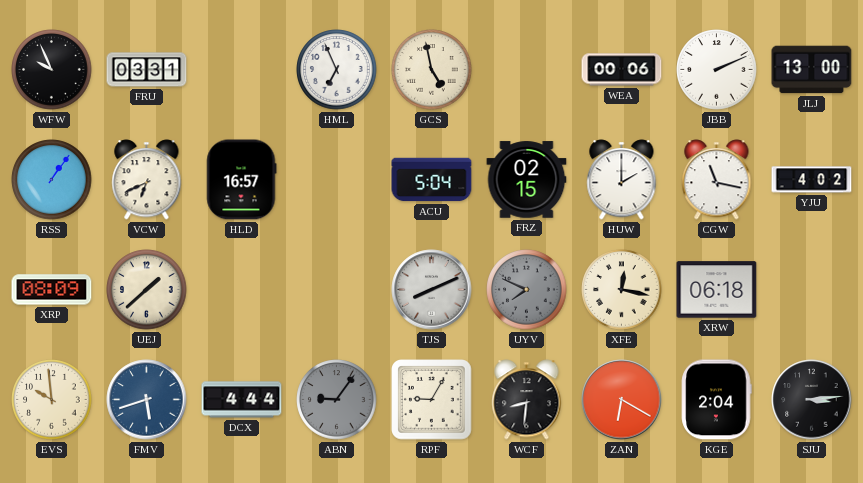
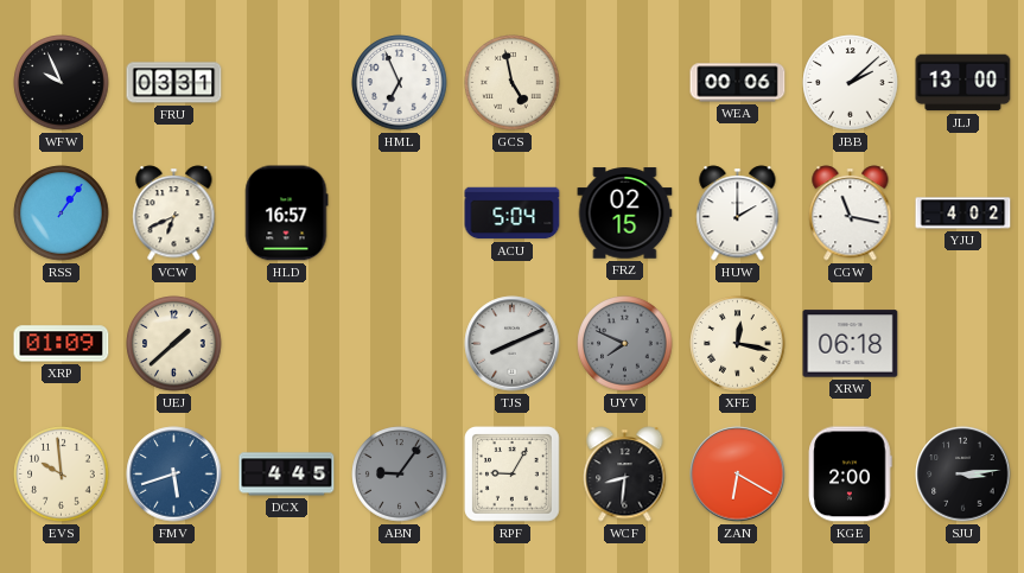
JBB: 2:11 -> 2:08 (851, 83)
XRP: 08:09 -> 01:09 (62, 344)
DCX: 4:44 -> 4:45 (287, 475)
KGE: 2:04 -> 2:00 (851, 475)
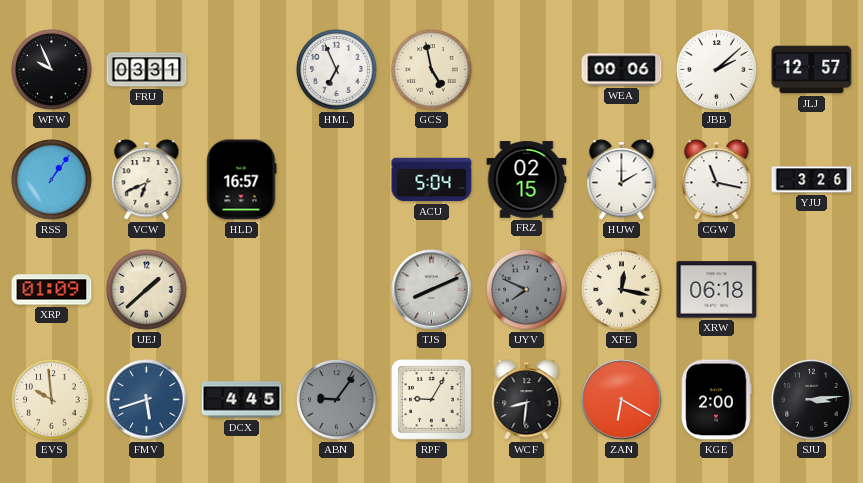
JLJ: 13:00 -> 12:57 (812, 70)
YJU: 4:02 -> 3:26 (812, 180)
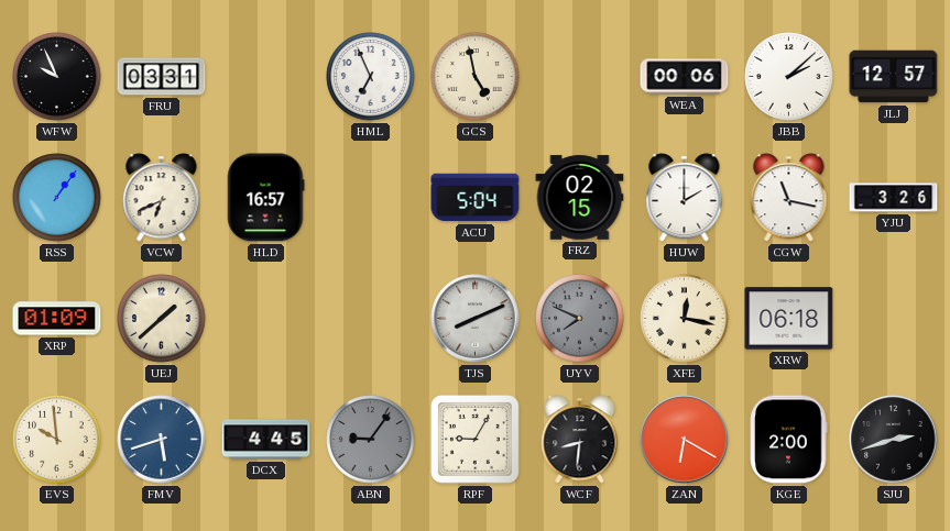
SJU: 3:14 -> 2:42 (894, 440)
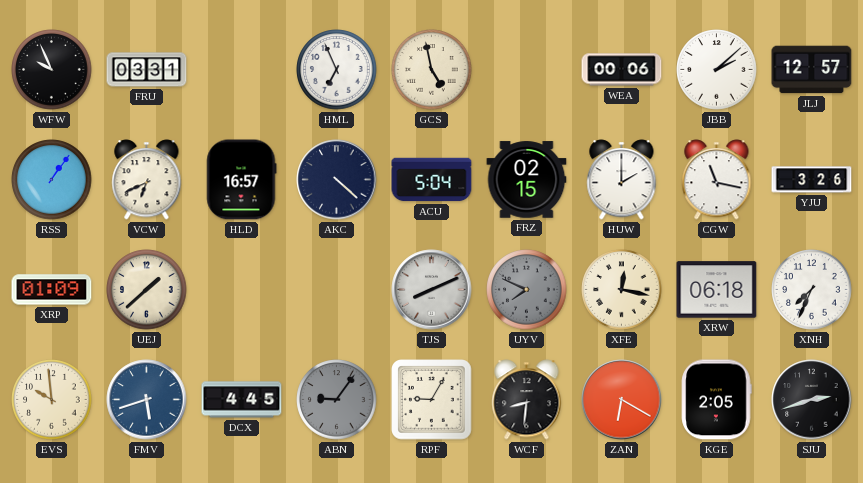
AKC: none -> 4:22 (337, 180)
XNH: none -> 7:34 (812, 290)
KGE: 2:00 -> 2:05 (717, 400)
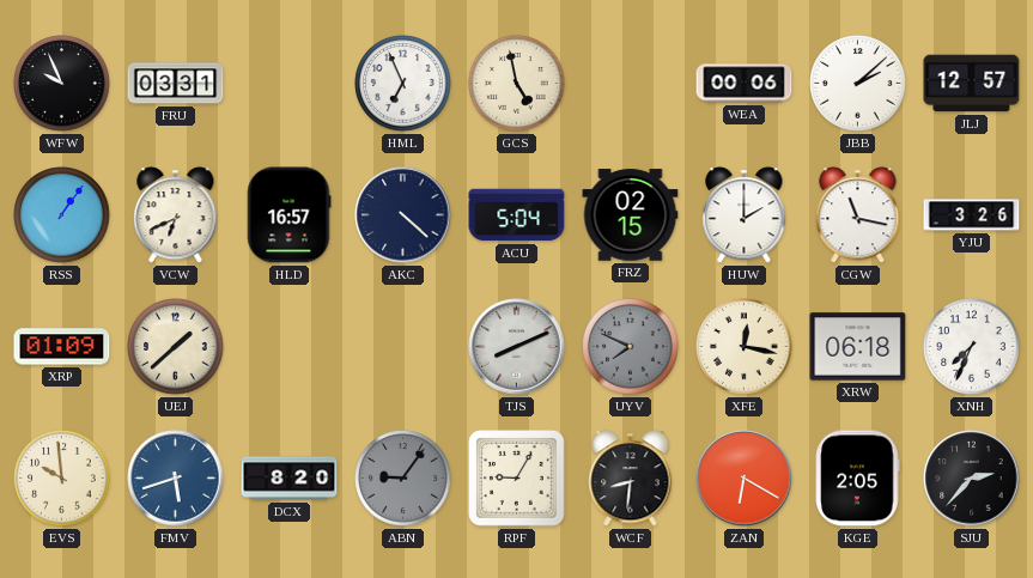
DCX: 4:45 -> 8:20 (290, 479)
SJU: 2:42 -> 2:37 (972, 479)
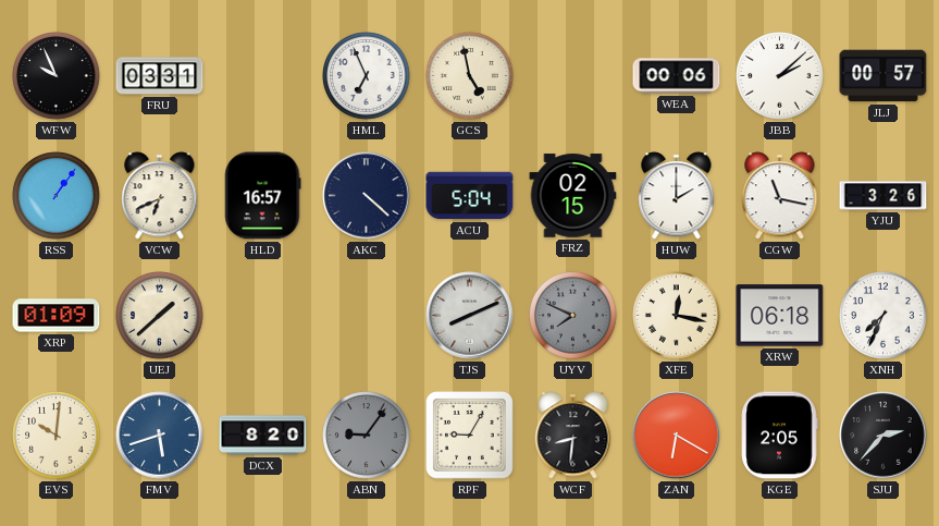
JLJ: 12:57 -> 00:57 (884, 76)
EVS: 9:59 -> 10:01 (57, 436)
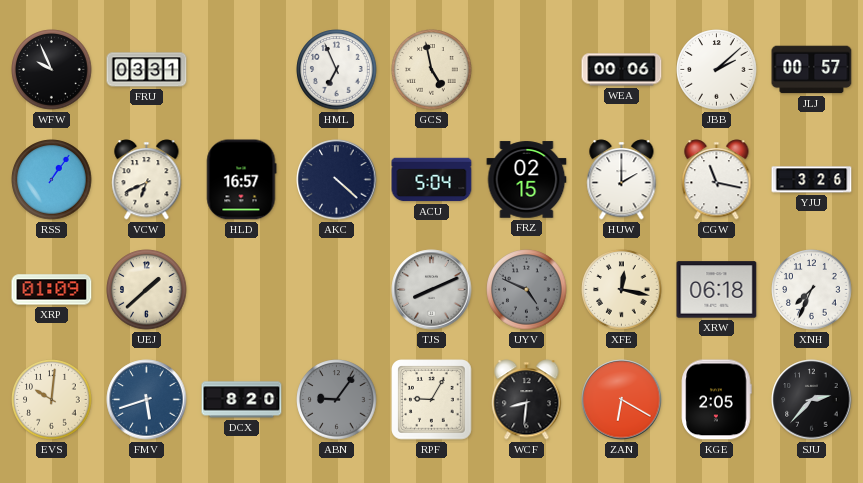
UYV: 7:49 -> 4:49 (527, 290)
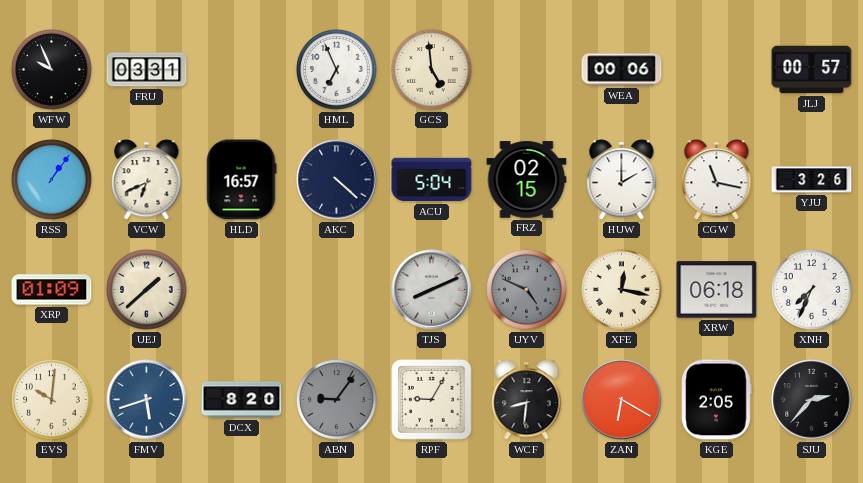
GCS: 4:58 -> 4:59 (432, 70)
JBB: 2:08 -> none (717, 70)
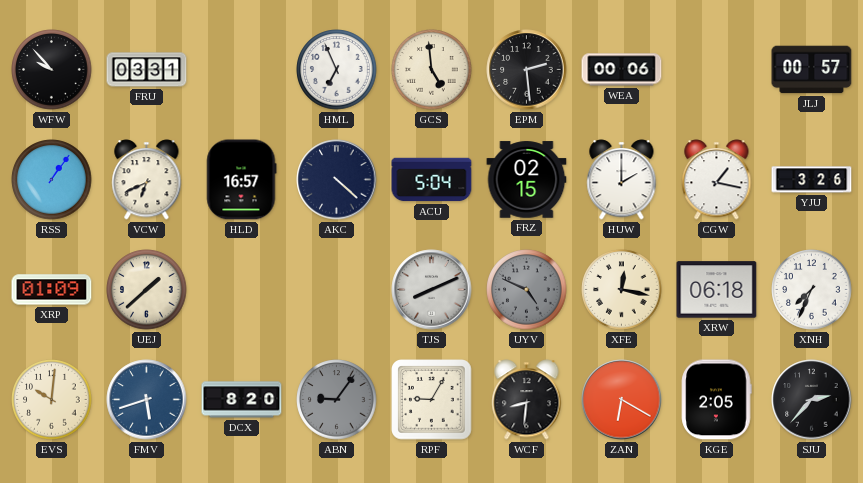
WFW: 9:56 -> 9:53 (52, 70)
EPM: none -> 2:29 (527, 70)
CGW: 11:17 -> 1:17 (717, 180)
